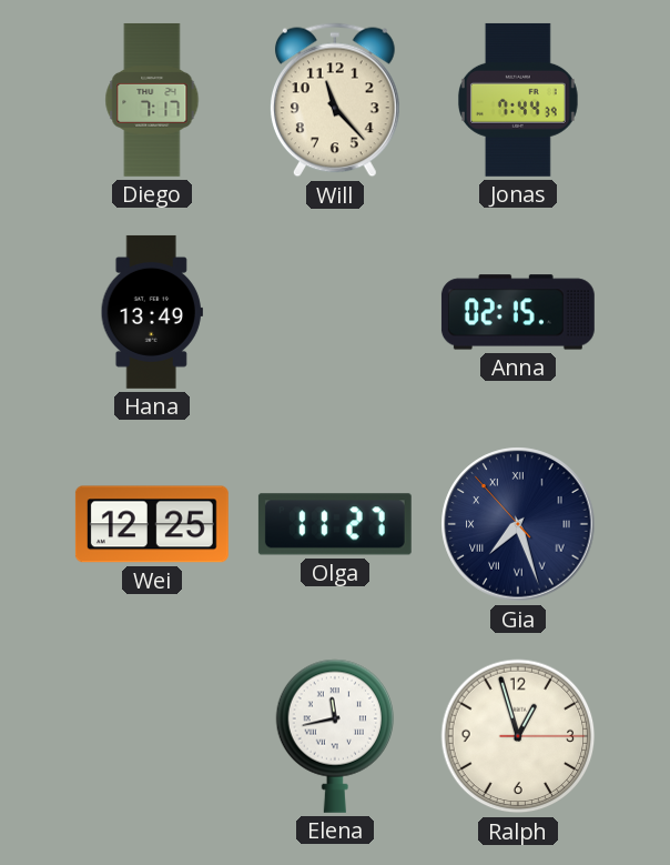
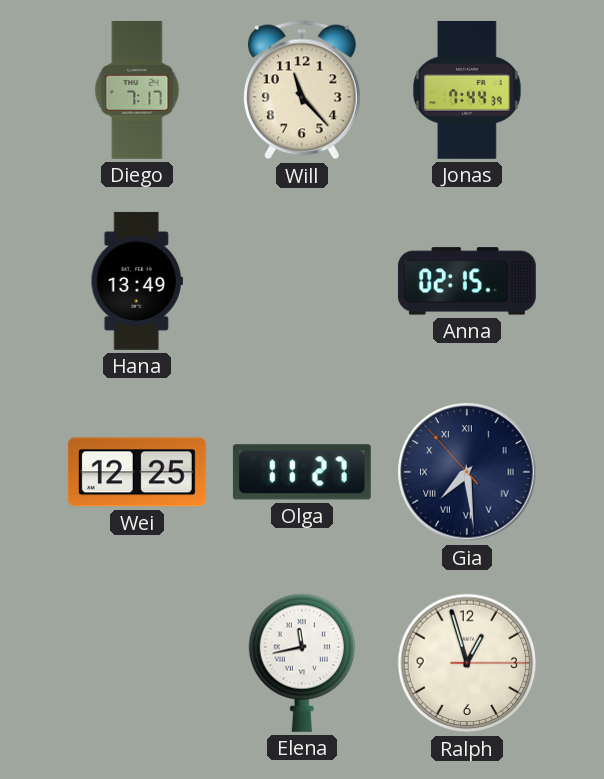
Gia: 7:26 -> 7:28 (467, 472)
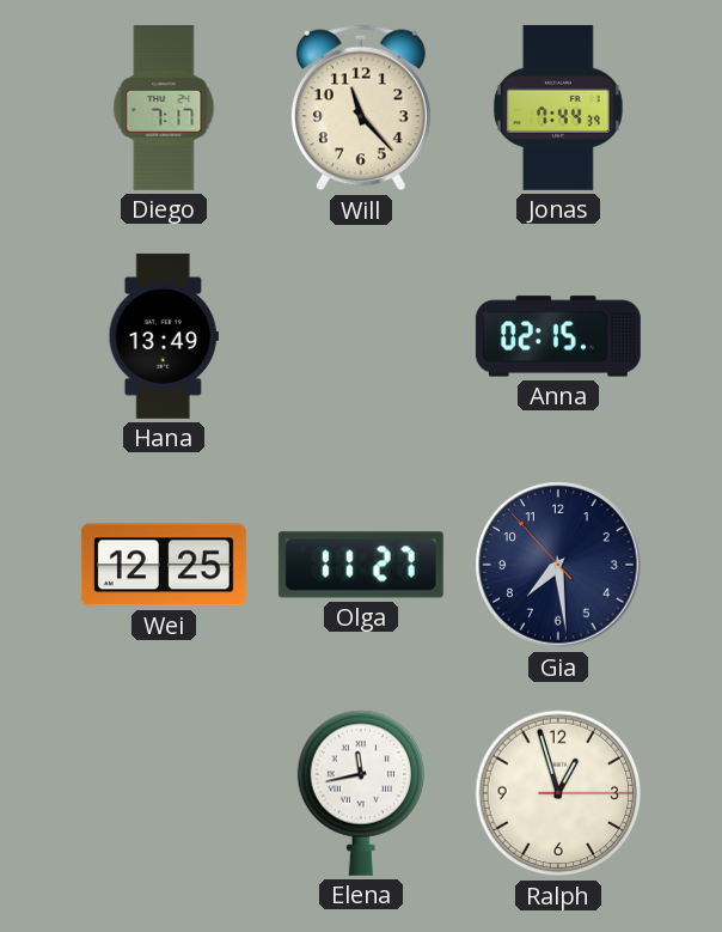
Gia numerals: Roman -> Arabic (558, 565)
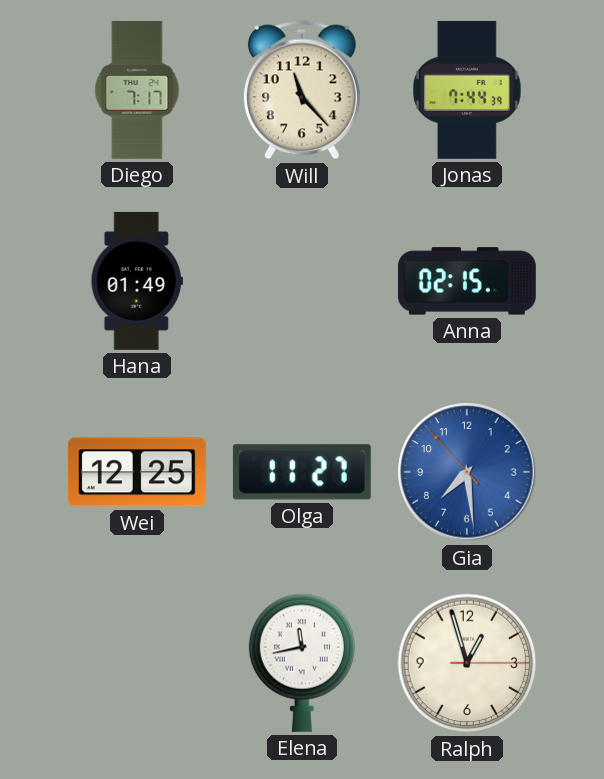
Hana: 13:49 -> 01:49 (137, 281)
Gia dial: navy -> blue (467, 472)
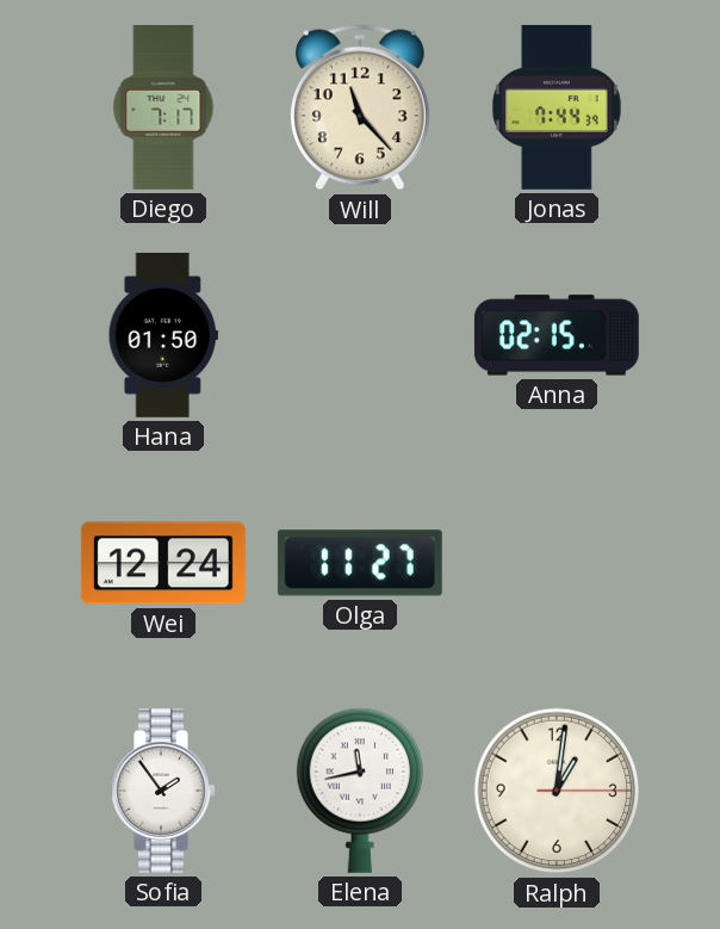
Hana: 01:49 -> 01:50 (163, 335)
Wei: 12:25 -> 12:24 (163, 563)
Gia: 7:28 -> none (467, 472)
Sofia: none -> 1:54 (163, 791)
Ralph: 12:57 -> 1:01 (557, 791)
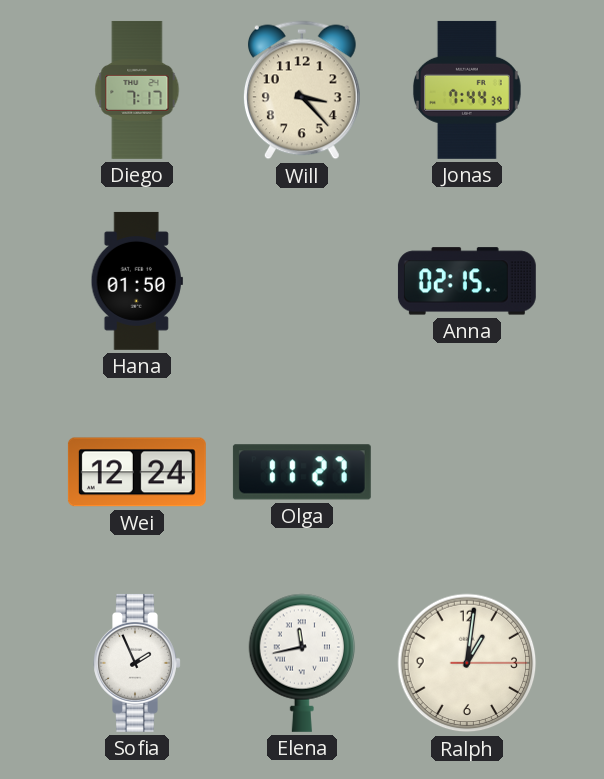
Will: 11:23 -> 3:23 (302, 90)
Sofia: 1:54 -> 1:56 (137, 663)
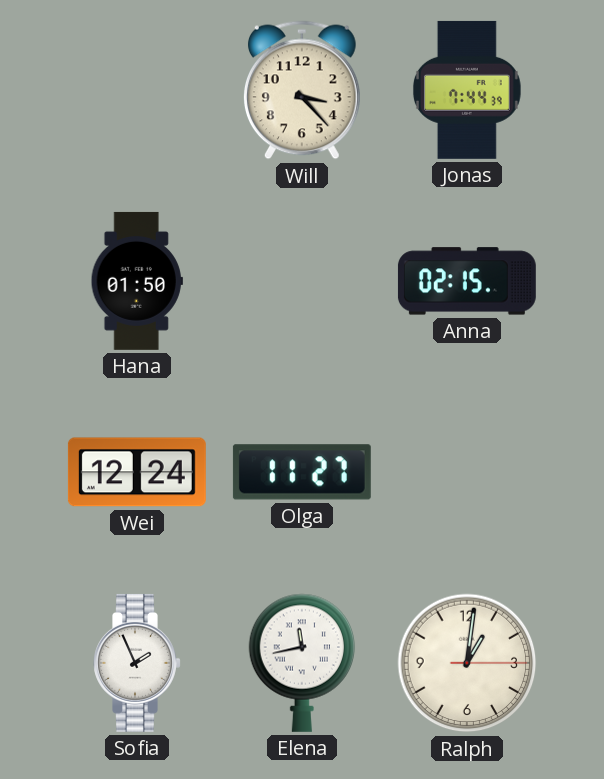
Diego: 7:17 -> none (137, 90)
